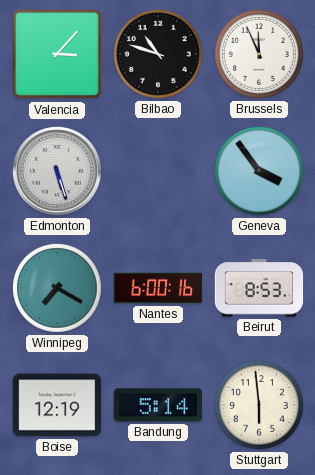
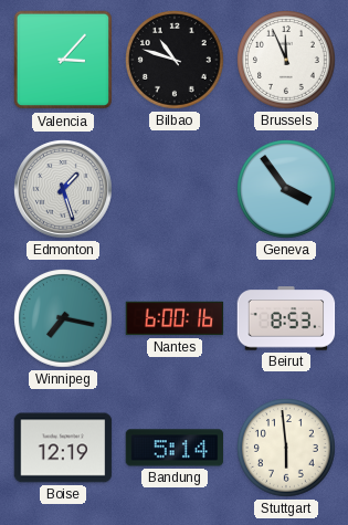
Edmonton: 5:27 -> 1:27 (64, 190)
Winnipeg: 7:20 -> 7:17 (64, 319)
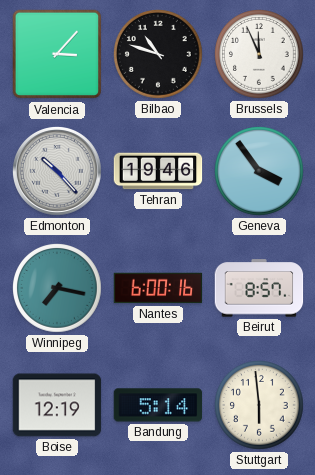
Edmonton: 1:27 -> 10:23 (58, 172)
Tehran: none -> 19:46 (158, 171)
Beirut: 8:53 -> 8:57 (259, 288)
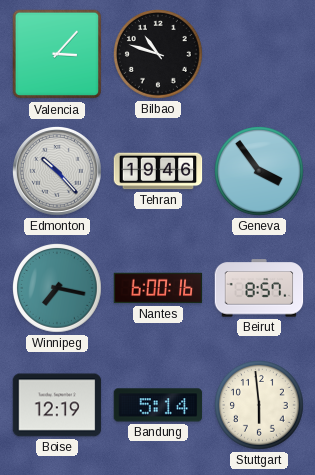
Brussels: 11:56 -> none (260, 55)
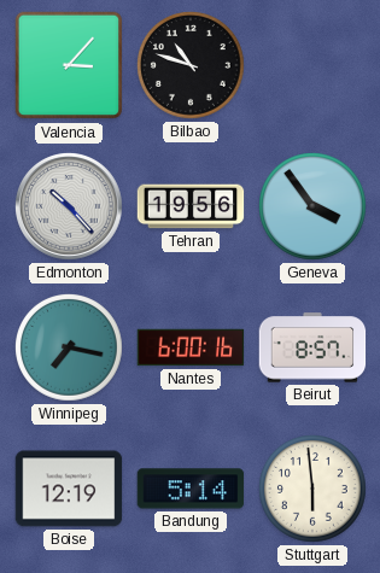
Tehran: 19:46 -> 19:56 (191, 206)
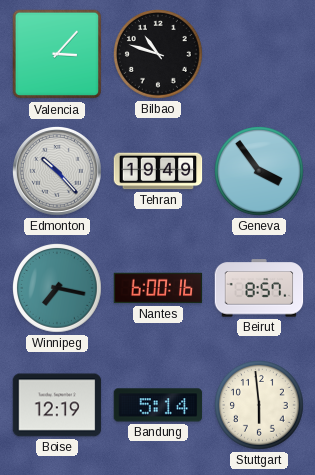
Tehran: 19:56 -> 19:49 (158, 171)
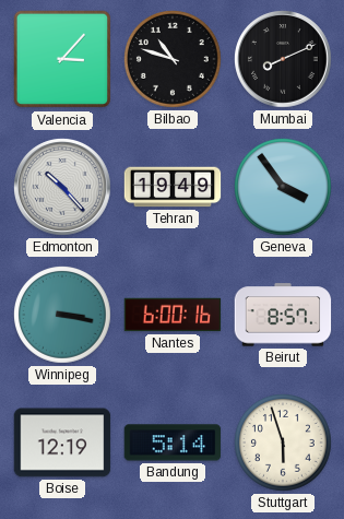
Mumbai: none -> 8:11 (284, 60)
Winnipeg: 7:17 -> 3:17 (63, 316)
Stuttgart: 5:59 -> 5:57 (284, 444)
